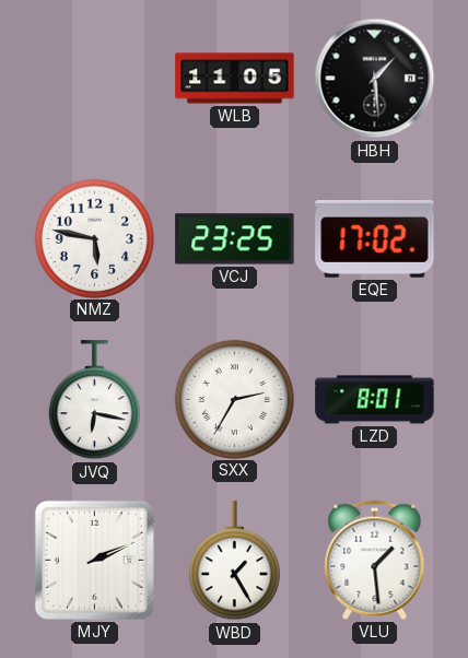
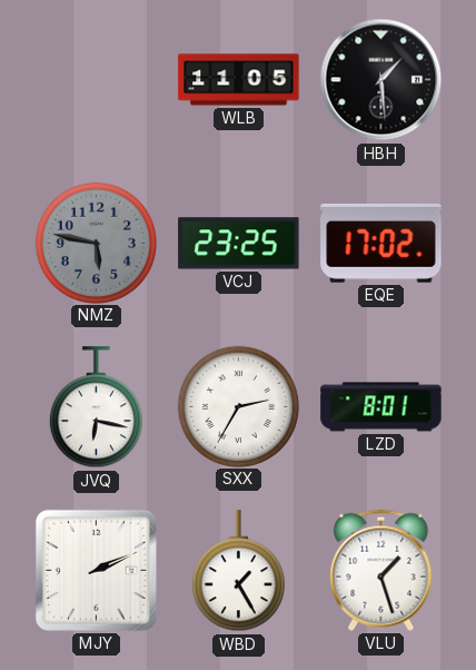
NMZ dial: white -> grey (96, 243)
VLU: 1:29 -> 1:27 (381, 570)
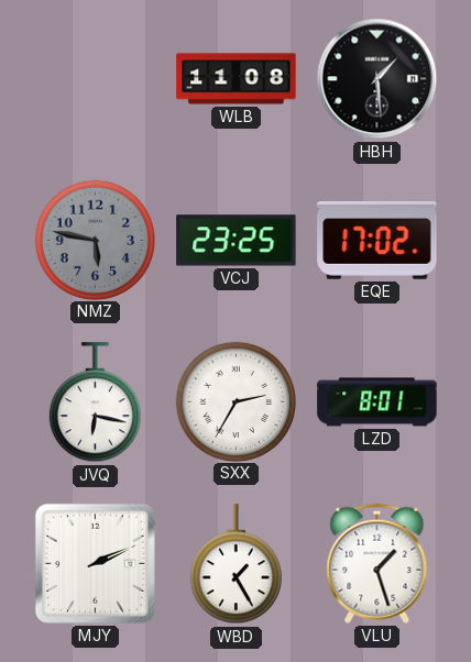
WLB: 11:05 -> 11:08 (237, 79)
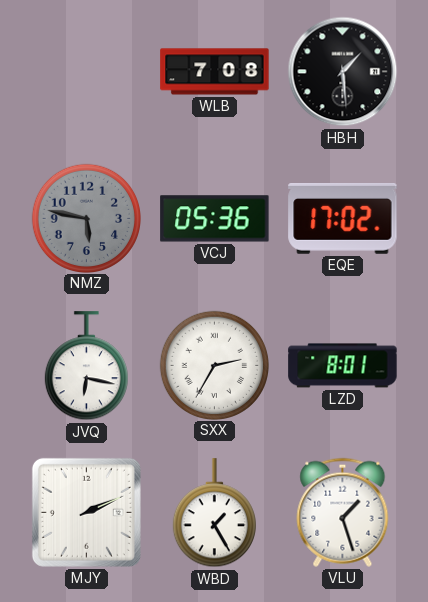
WLB: 11:08 -> 7:08 (215, 72)
VCJ: 23:25 -> 05:36 (215, 219)
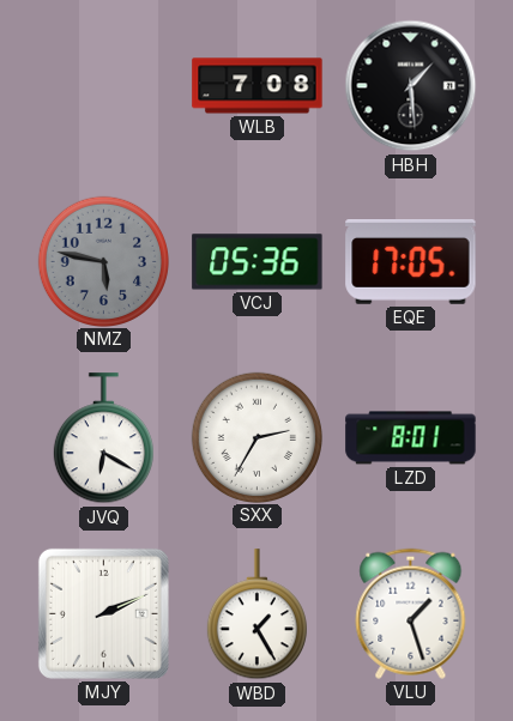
EQE: 17:02 -> 17:05 (411, 262)
JVQ: 6:17 -> 6:20 (103, 438)
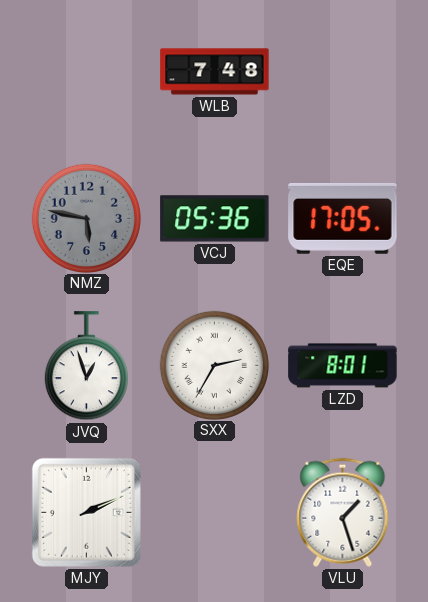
WLB: 7:08 -> 7:48 (215, 72)
HBH: 1:29 -> none (411, 86)
JVQ: 6:20 -> 12:57 (86, 366)
WBD: 1:25 -> none (256, 614)
